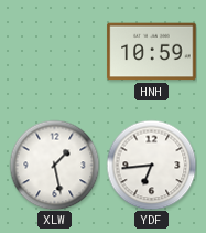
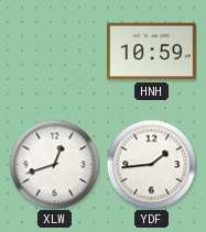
XLW: 1:28 -> 12:42 (54, 164)
YDF: 6:44 -> 1:44 (151, 164)
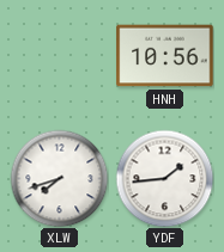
HNH: 10:59 -> 10:56 (165, 56)
XLW: 12:42 -> 7:42 (59, 178)
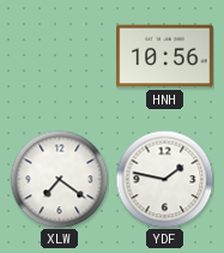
XLW: 7:42 -> 7:21 (59, 179)
YDF: 1:44 -> 1:47 (164, 179)
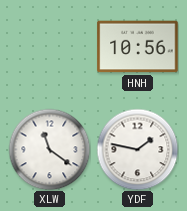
XLW: 7:21 -> 11:21 (49, 149)
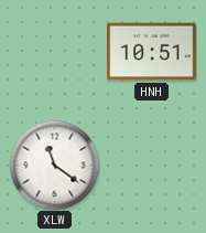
HNH: 10:56 -> 10:51 (152, 52)
YDF: 1:47 -> none (137, 149)
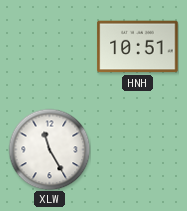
XLW: 11:21 -> 11:25 (49, 149)
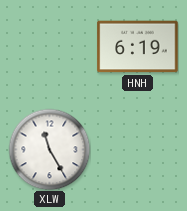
HNH: 10:51 -> 6:19 (138, 47)
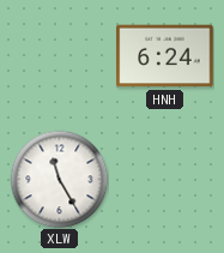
HNH: 6:19 -> 6:24 (165, 56)
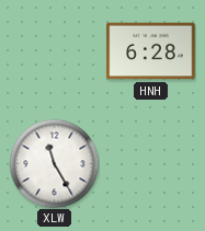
HNH: 6:24 -> 6:28 (151, 51)
